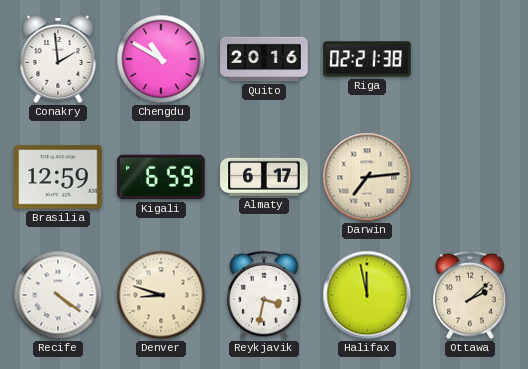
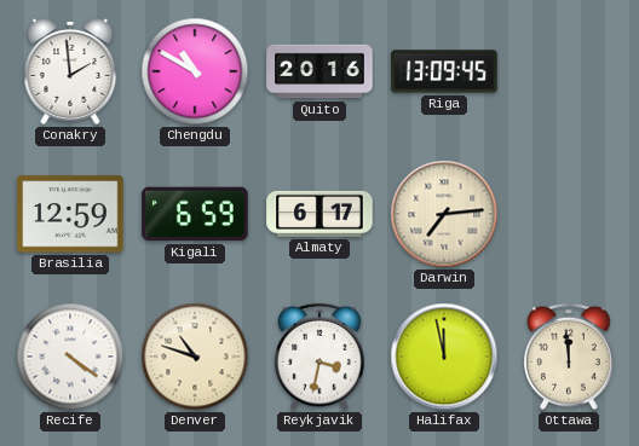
Riga: 02:21 -> 13:09 (444, 71)
Denver: 8:48 -> 10:48 (195, 357)
Ottawa: 2:08 -> 11:59 (569, 357)
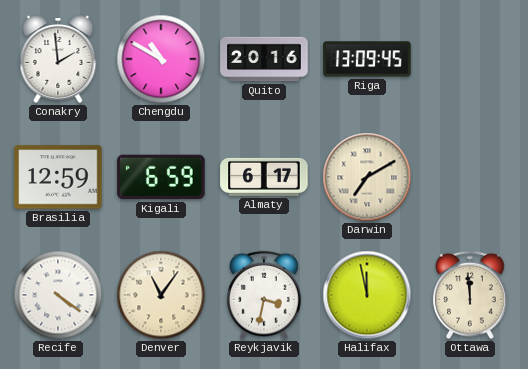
Darwin: 7:14 -> 7:10 (367, 177)
Denver: 10:48 -> 11:06 (161, 295)
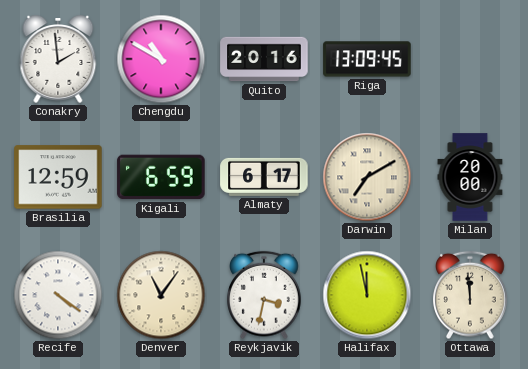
Milan: none -> 20:00 (470, 177)
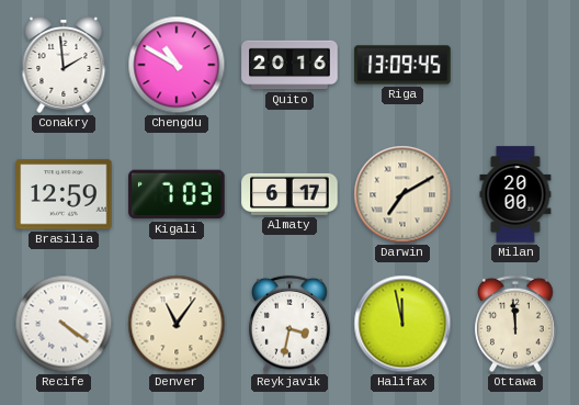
Kigali: 6:59 -> 7:03 (177, 194)
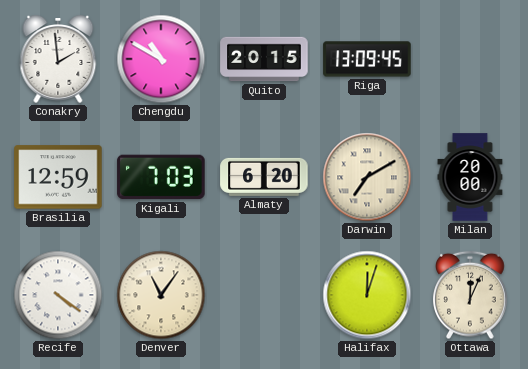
Quito: 20:16 -> 20:15 (264, 59)
Almaty: 6:17 -> 6:20 (264, 177)
Reykjavik: 3:32 -> none (289, 324)
Halifax: 11:58 -> 12:03 (367, 295)
Ottawa: 11:59 -> 12:04 (470, 295)
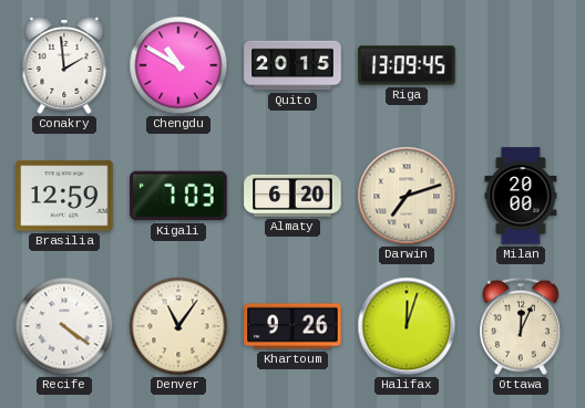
Darwin: 7:10 -> 7:12 (407, 196)
Khartoum: none -> 9:26 (292, 326)
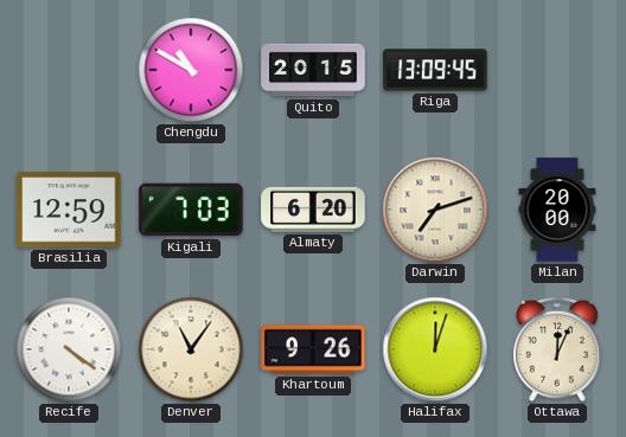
Conakry: 1:59 -> none (64, 66)
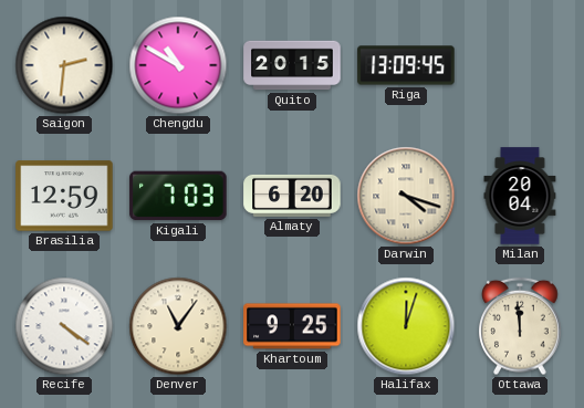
Saigon: none -> 2:31 (64, 65)
Darwin: 7:12 -> 4:18 (406, 196)
Milan: 20:00 -> 20:04 (520, 196)
Khartoum: 9:26 -> 9:25 (292, 326)
Ottawa: 12:04 -> 11:59 (520, 326)
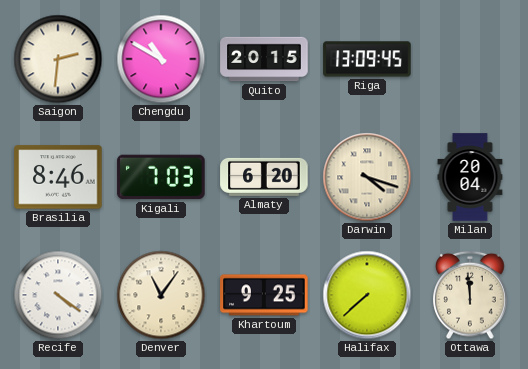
Brasilia: 12:59 -> 8:46 (58, 177)
Halifax: 12:03 -> 7:38 (367, 295)
